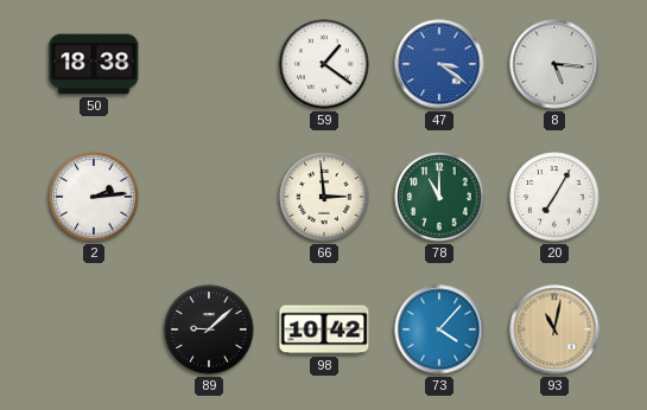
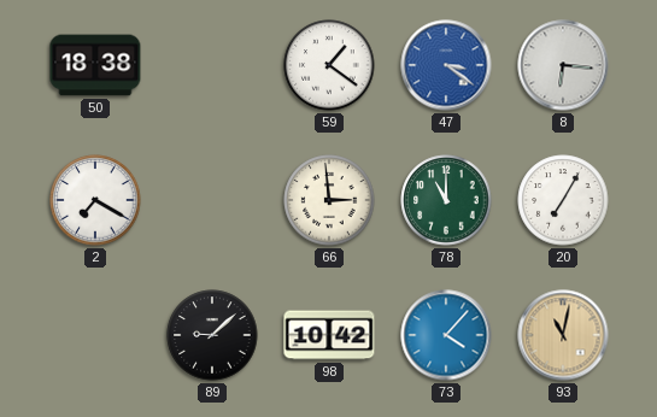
8: 5:16 -> 6:16 (563, 65)
2: 2:14 -> 7:20 (95, 200)
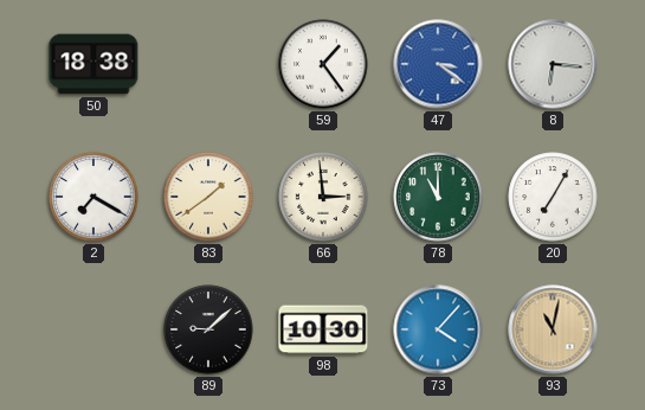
59: 1:21 -> 1:24 (323, 64)
83: none -> 1:39 (208, 197)
98: 10:42 -> 10:30 (323, 329)
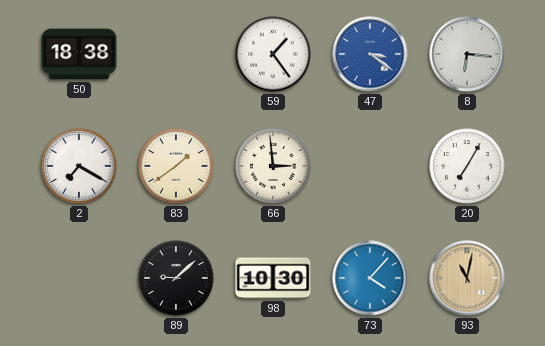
78: 11:00 -> none (438, 197)
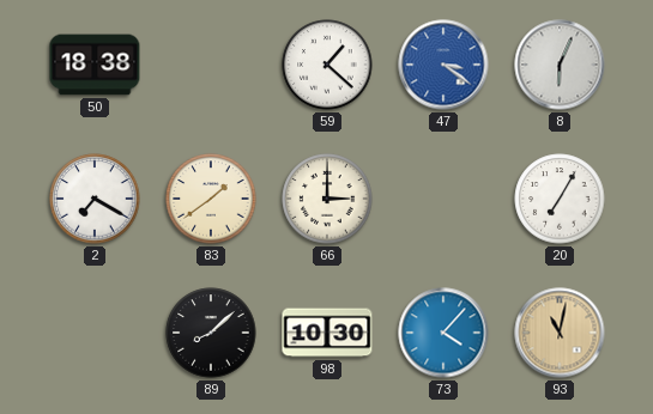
59: 1:24 -> 1:22 (327, 65)
8: 6:16 -> 6:04 (560, 65)
66: 2:59 -> 3:00 (327, 199)
89: 9:08 -> 8:08 (211, 333)
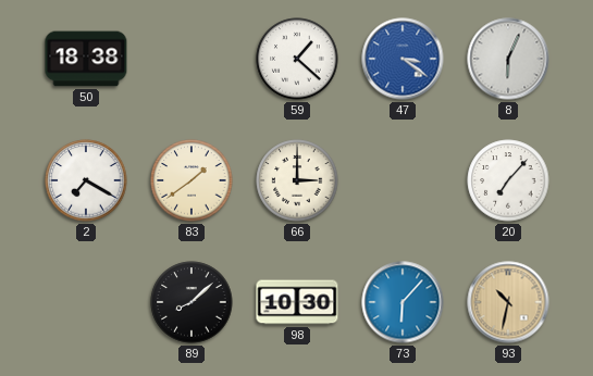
20: 7:05 -> 7:07 (508, 180)
73: 4:07 -> 6:07 (403, 302)
93: 11:02 -> 10:32 (508, 302)
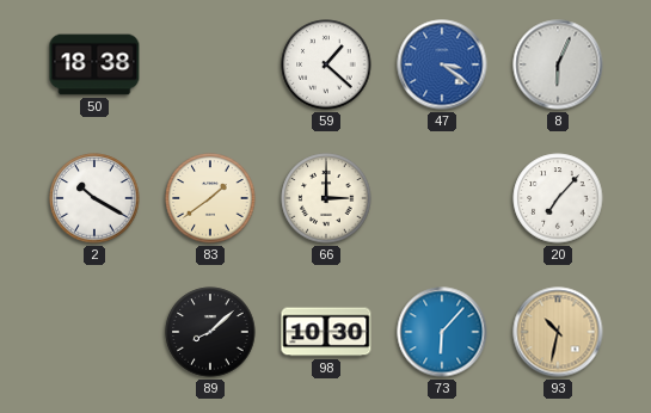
2: 7:20 -> 10:20 (94, 198)
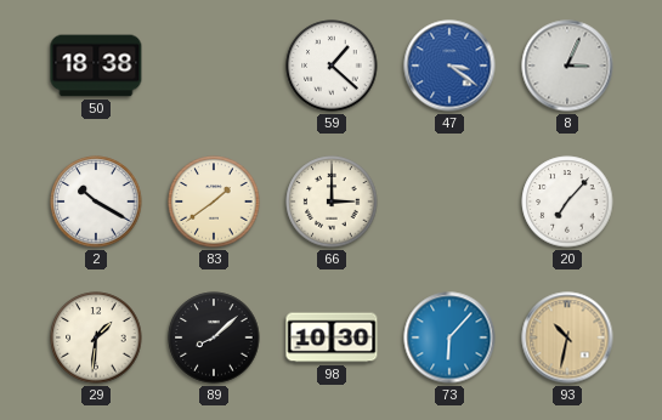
8: 6:04 -> 3:04 (567, 66)
29: none -> 1:31 (96, 337)
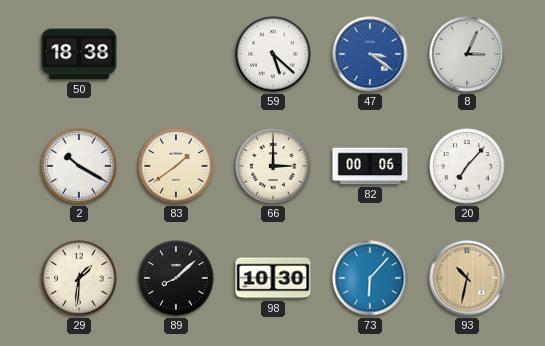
59: 1:22 -> 5:22 (273, 54)
82: none -> 00:06 (370, 166)
